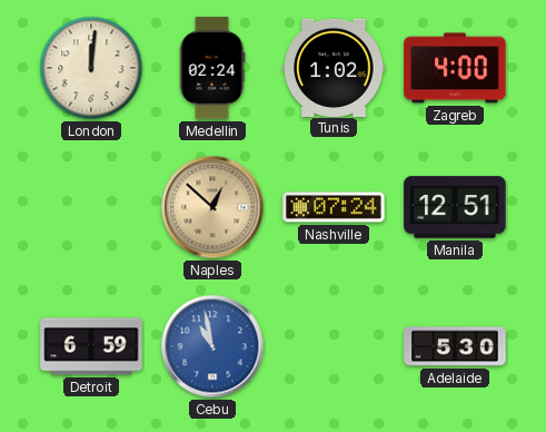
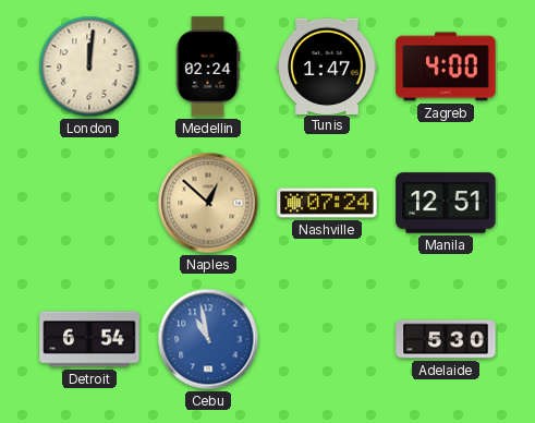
Tunis: 1:02 -> 1:47 (327, 65)
Detroit: 6:59 -> 6:54 (89, 339)
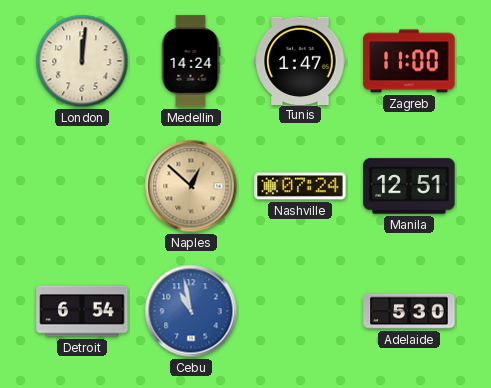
Medellin: 02:24 -> 14:24 (191, 61)
Zagreb: 4:00 -> 11:00 (409, 61)
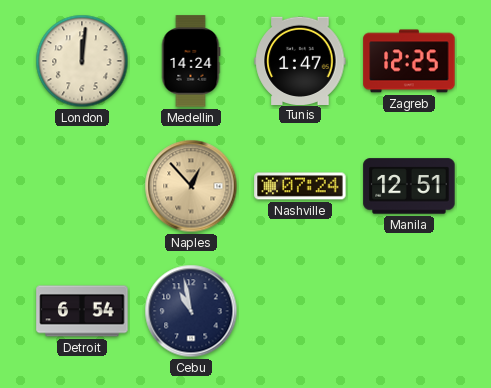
Zagreb: 11:00 -> 12:25 (409, 61)
Naples: 12:52 -> 12:53 (191, 186)
Cebu dial: blue -> navy (191, 311)
Adelaide: 5:30 -> none (409, 311)
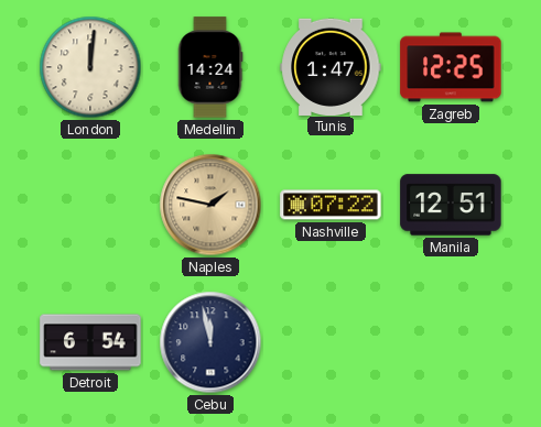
Naples: 12:53 -> 1:47 (210, 205)
Nashville: 07:24 -> 07:22 (331, 205)
Cebu: 10:58 -> 11:58 (210, 342)
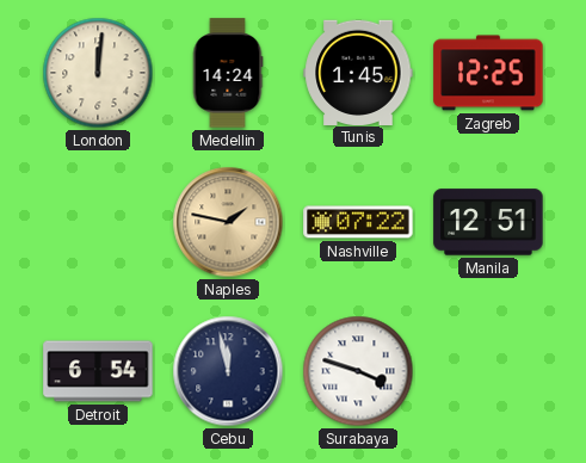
Tunis: 1:47 -> 1:45 (358, 72)
Surabaya: none -> 3:48 (358, 371)
